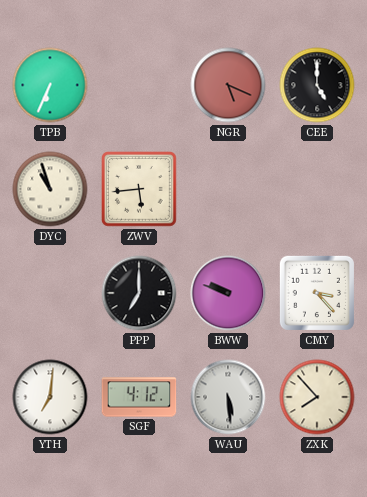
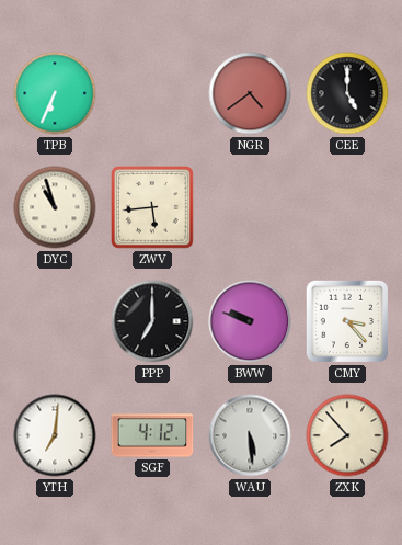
NGR: 5:19 -> 4:39 (250, 93)
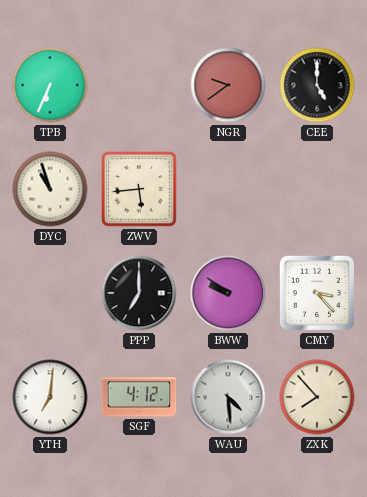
NGR: 4:39 -> 9:39 (228, 85)
BWW: 9:48 -> 9:51 (228, 293)
WAU: 5:29 -> 4:29 (228, 397)
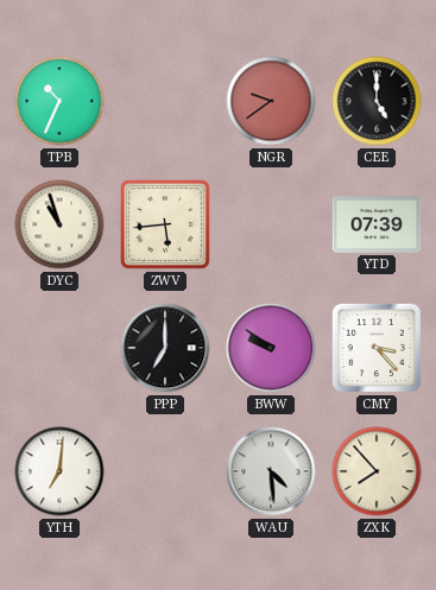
TPB: 6:34 -> 10:34 (59, 101)
YTD: none -> 07:39 (377, 226)
SGF: 4:12 -> none (139, 397)
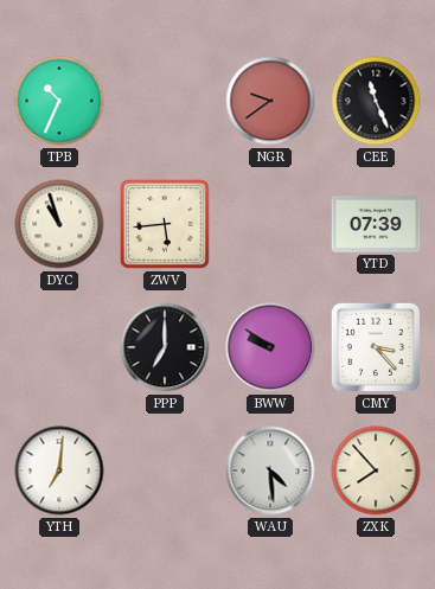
CEE: 5:00 -> 11:26 (376, 101)
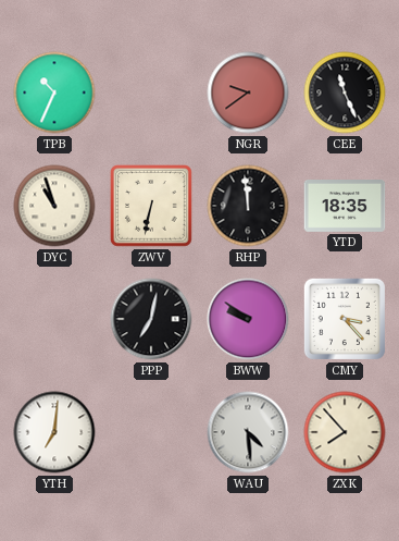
ZWV: 5:44 -> 6:32 (152, 207)
RHP: none -> 11:59 (248, 206)
YTD: 07:39 -> 18:35 (345, 207)
PPP: 7:00 -> 7:02 (151, 319)
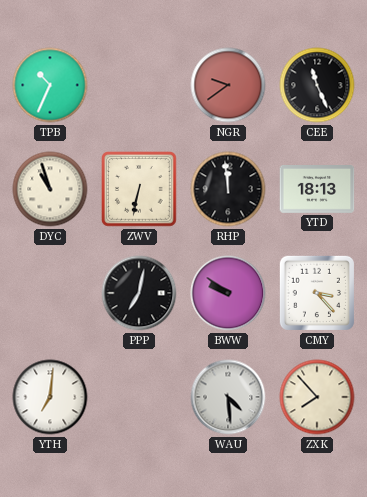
YTD: 18:35 -> 18:13 (317, 190)
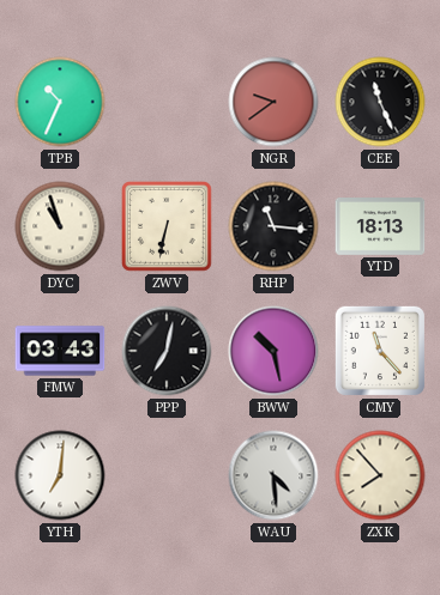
RHP: 11:59 -> 11:16 (273, 226)
FMW: none -> 03:43 (60, 351)
BWW: 9:51 -> 10:28 (273, 351)
CMY: 3:23 -> 11:23 (380, 351)
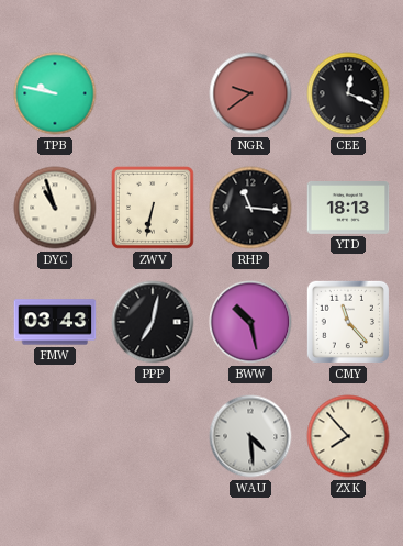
TPB: 10:34 -> 9:47 (55, 93)
CEE: 11:26 -> 12:19 (348, 93)
YTH: 7:01 -> none (60, 475)
